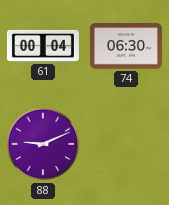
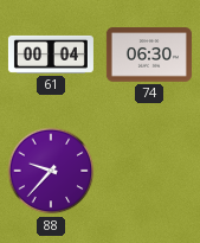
88: 9:11 -> 9:37 (51, 171)
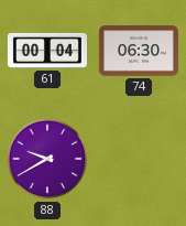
88: 9:37 -> 9:40 (47, 159)
